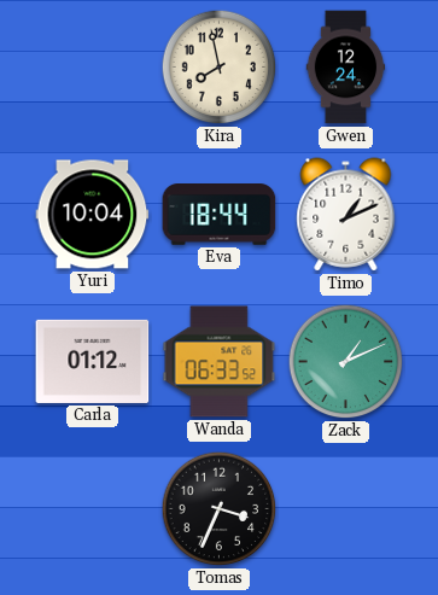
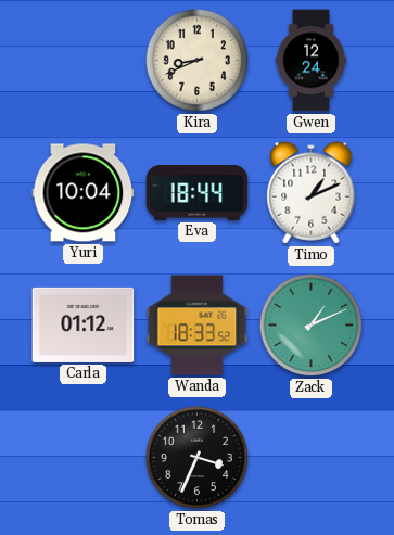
Kira: 7:58 -> 8:41 (198, 61)
Wanda: 06:33 -> 18:33 (198, 326)
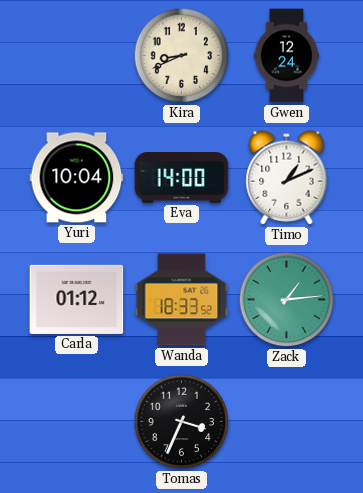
Eva: 18:44 -> 14:00 (182, 178)
Zack: 1:11 -> 1:14 (287, 300)
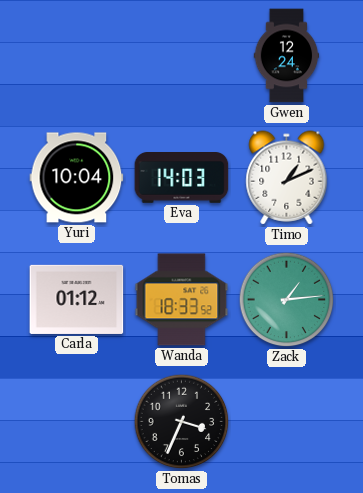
Kira: 8:41 -> none (182, 56)
Eva: 14:00 -> 14:03 (182, 178)
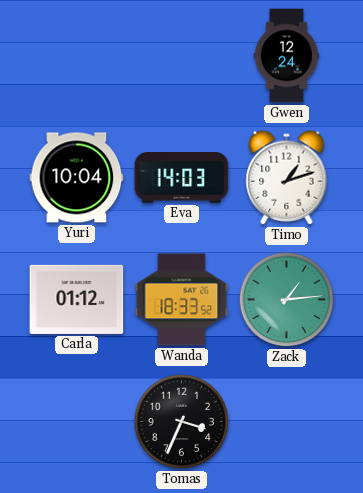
Timo: 1:11 -> 1:12 (287, 178)
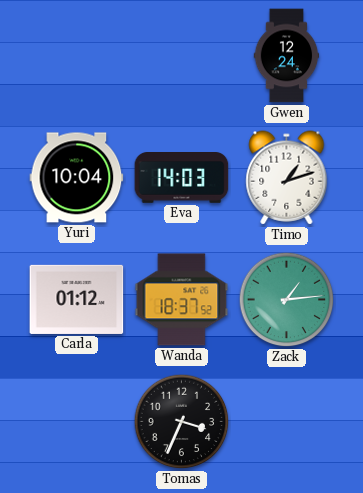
Wanda: 18:33 -> 18:37 (182, 300)
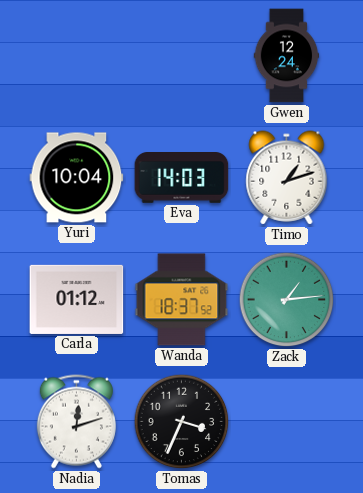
Nadia: none -> 12:12 (76, 422)
